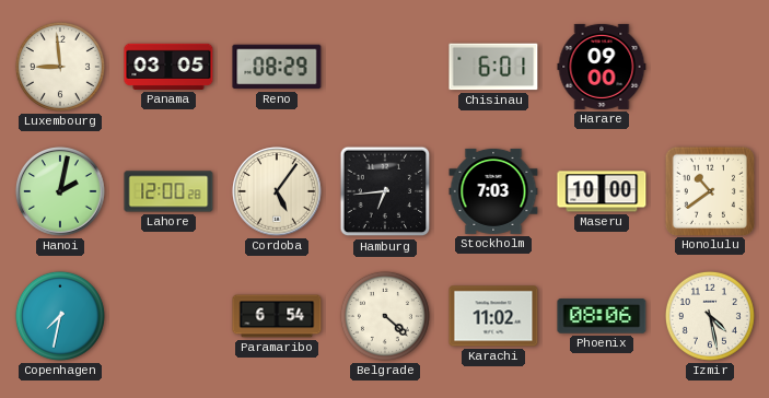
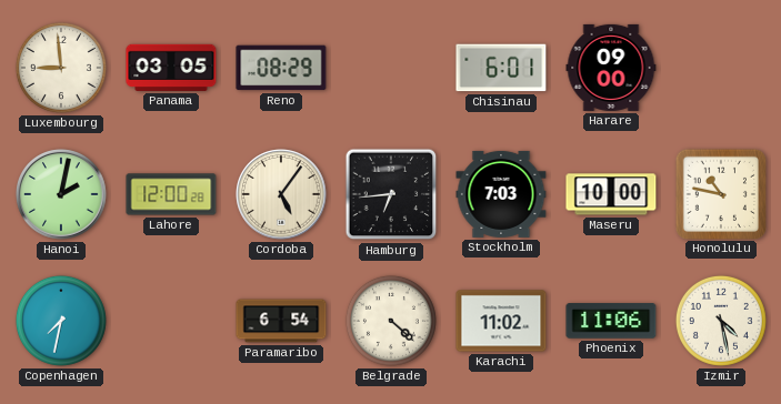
Honolulu: 10:39 -> 10:47 (720, 193)
Phoenix: 08:06 -> 11:06 (611, 321)
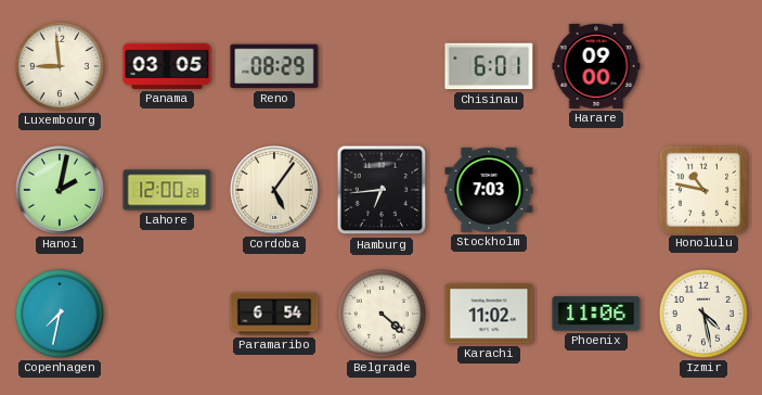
Maseru: 10:00 -> none (611, 194)
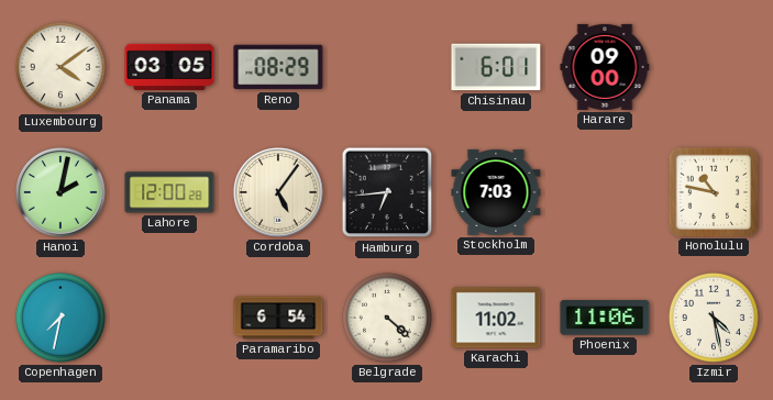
Luxembourg: 8:59 -> 4:09 (60, 67)
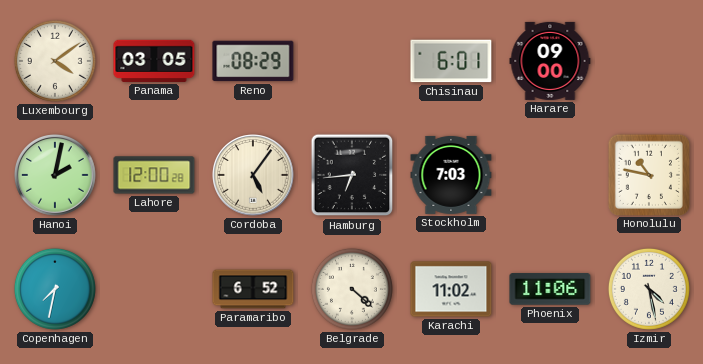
Paramaribo: 6:54 -> 6:52 (253, 289)
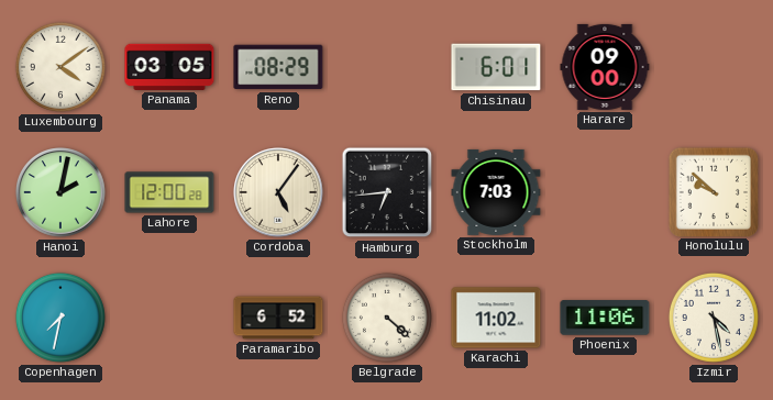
Honolulu: 10:47 -> 9:52 (713, 191)
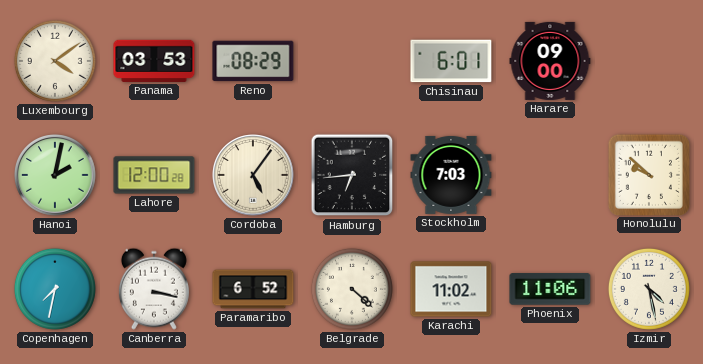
Panama: 03:05 -> 03:53 (154, 61)
Canberra: none -> 3:17 (154, 289)
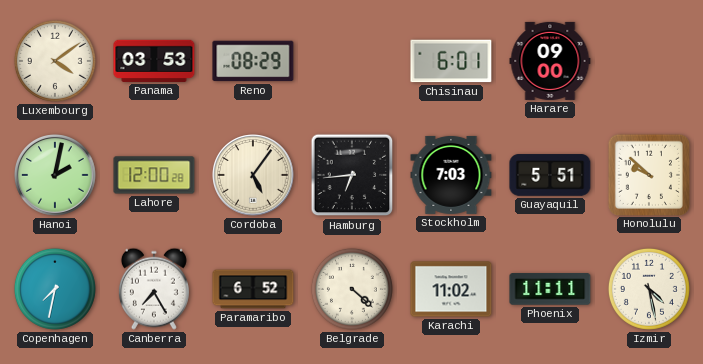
Guayaquil: none -> 5:51 (550, 175)
Canberra: 3:17 -> 7:25 (154, 289)
Phoenix: 11:06 -> 11:11 (550, 289)
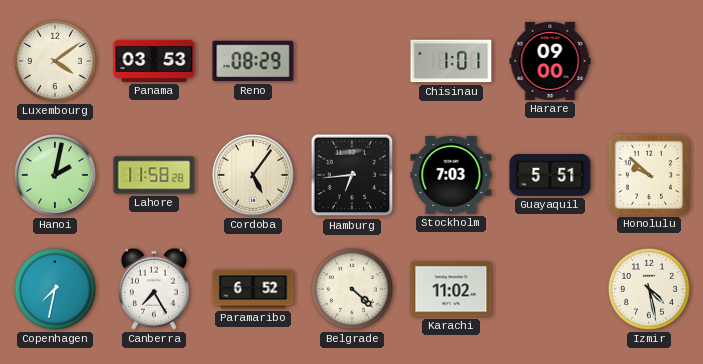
Chisinau: 6:01 -> 1:01 (451, 61)
Lahore: 12:00 -> 11:58 (154, 175)
Phoenix: 11:11 -> none (550, 289)
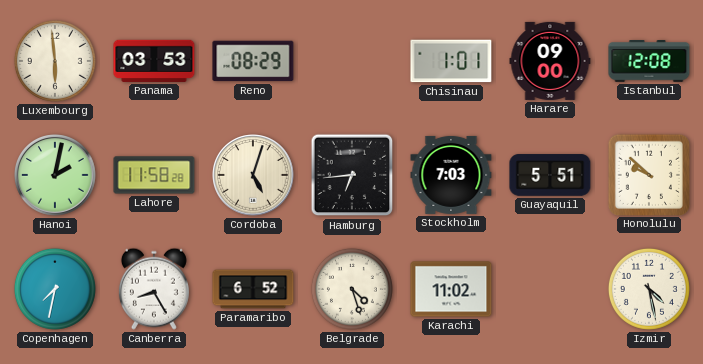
Luxembourg: 4:09 -> 5:59 (55, 61)
Istanbul: none -> 12:08 (649, 62)
Cordoba: 5:06 -> 5:03 (253, 175)
Canberra: 7:25 -> 8:25 (154, 289)
Belgrade: 4:22 -> 4:27 (352, 289)
